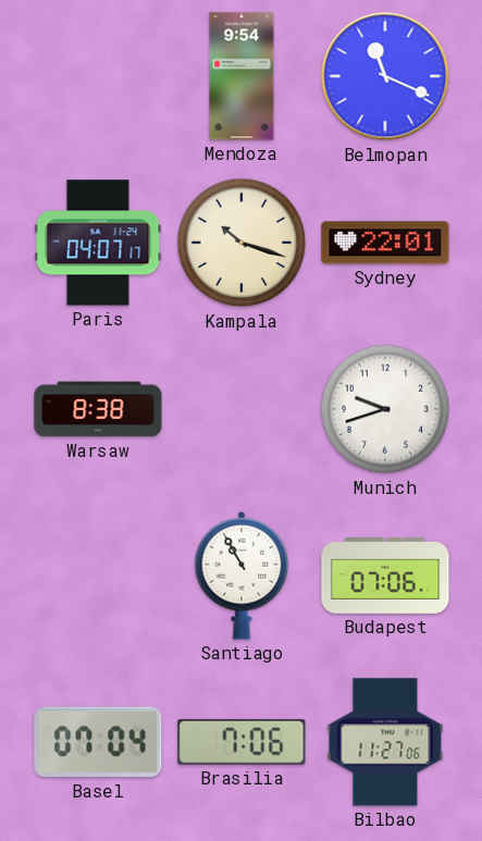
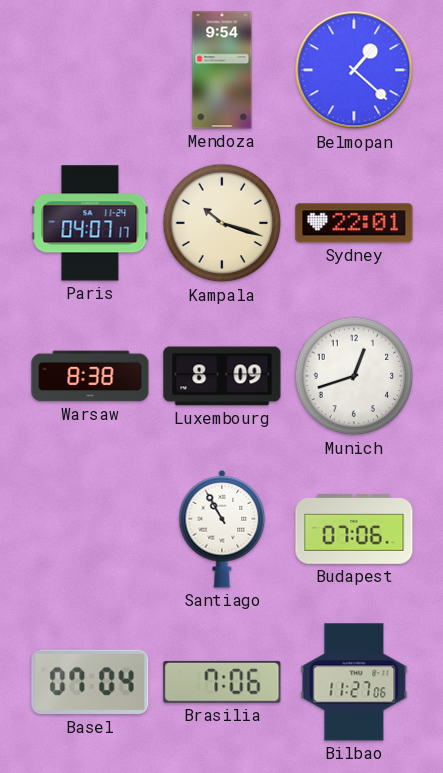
Belmopan: 11:19 -> 1:22 (354, 70)
Luxembourg: none -> 8:09 (222, 376)
Munich: 9:42 -> 12:42 (354, 376)
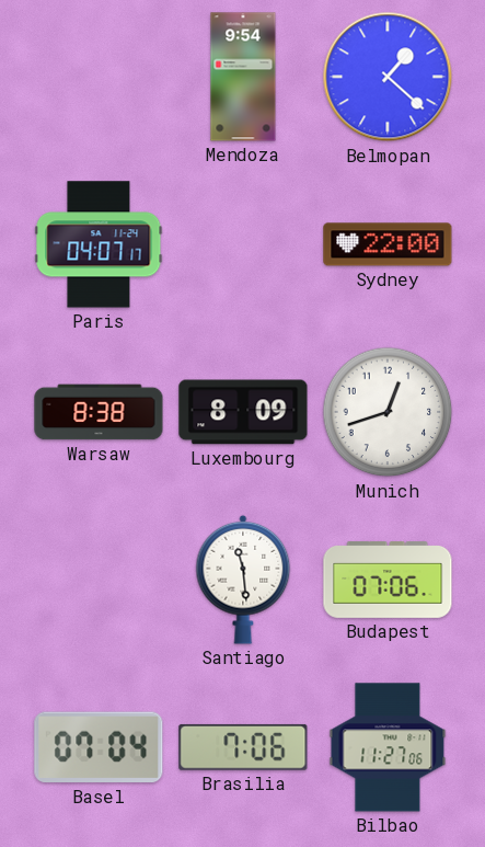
Kampala: 10:18 -> none (222, 223)
Sydney: 22:01 -> 22:00 (388, 244)
Santiago: 10:55 -> 11:29 (243, 580)
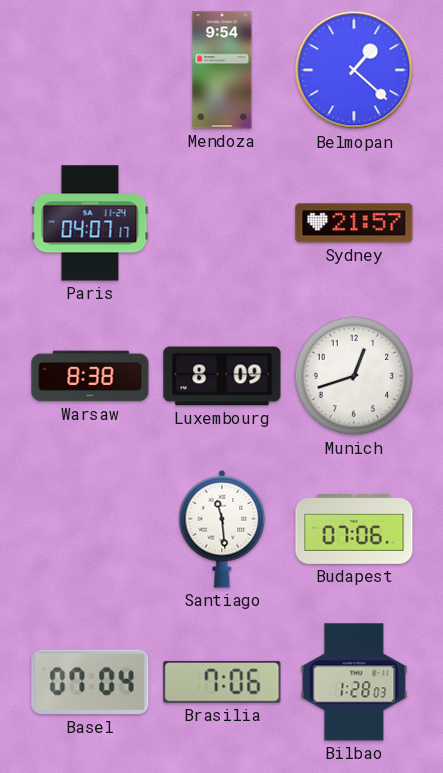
Sydney: 22:00 -> 21:57 (354, 223)
Bilbao: 11:27 -> 1:28 (354, 682)
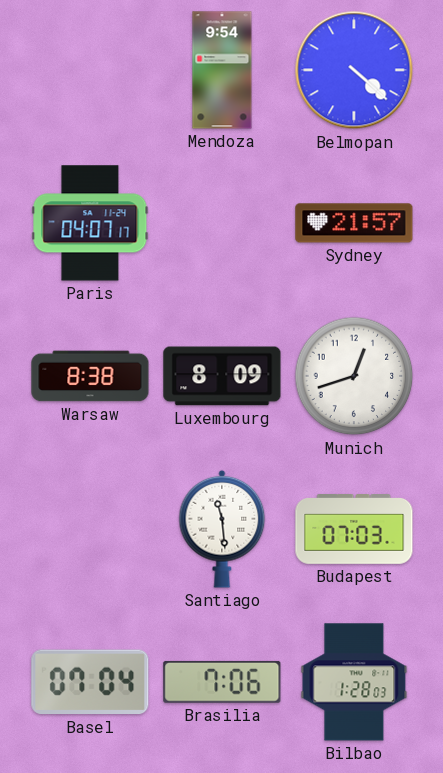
Belmopan: 1:22 -> 4:22 (354, 70)
Budapest: 07:06 -> 07:03 (354, 530)
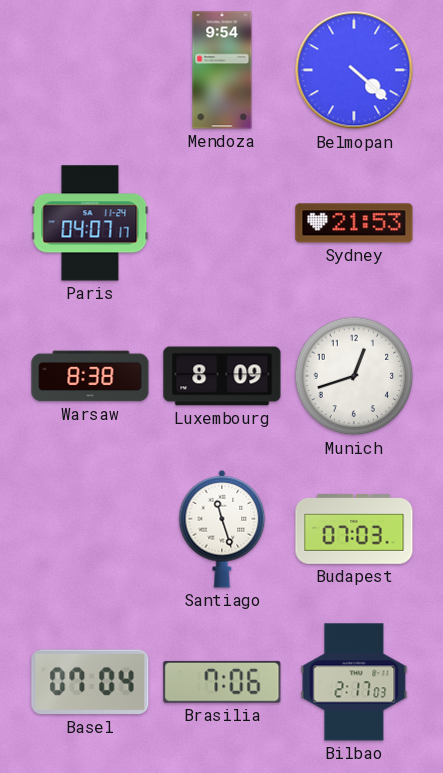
Sydney: 21:57 -> 21:53 (354, 223)
Santiago: 11:29 -> 11:27 (222, 529)
Bilbao: 1:28 -> 2:17 (354, 682)
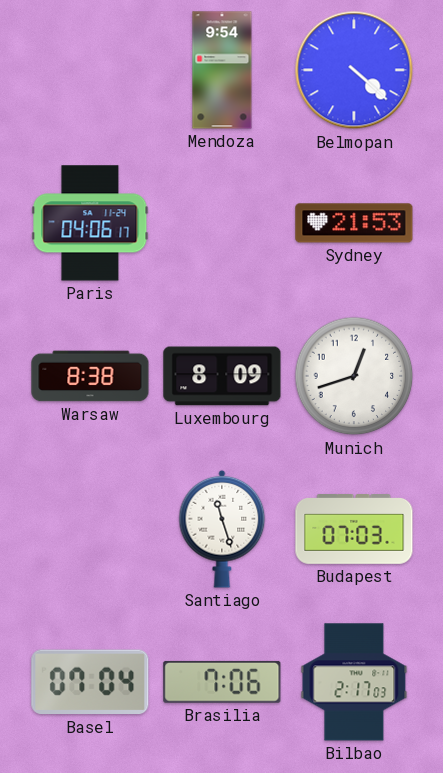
Paris: 04:07 -> 04:06 (90, 223)
